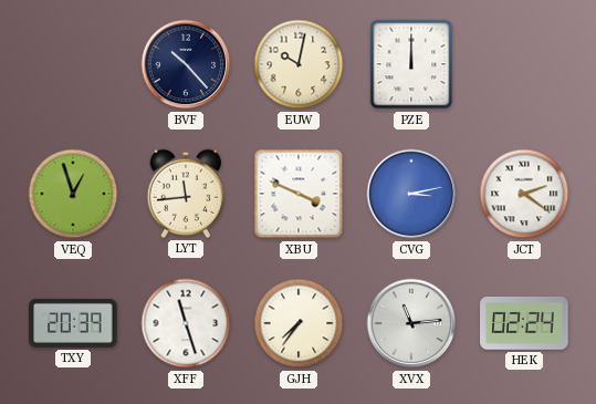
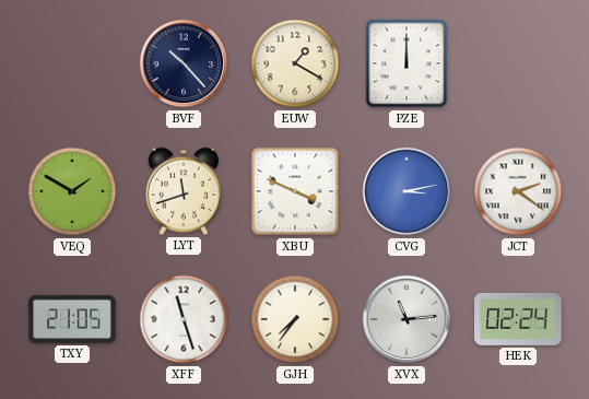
EUW: 10:02 -> 1:20 (295, 63)
VEQ: 12:57 -> 1:50 (72, 191)
LYT: 11:44 -> 11:42 (182, 191)
TXY: 20:39 -> 21:05 (72, 319)
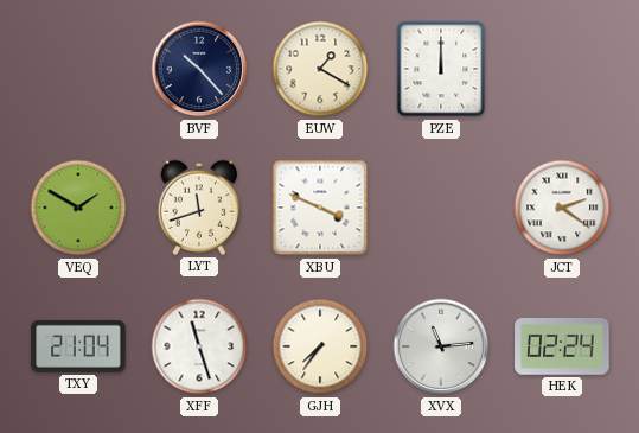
CVG: 3:13 -> none (407, 191)
TXY: 21:05 -> 21:04 (78, 346)
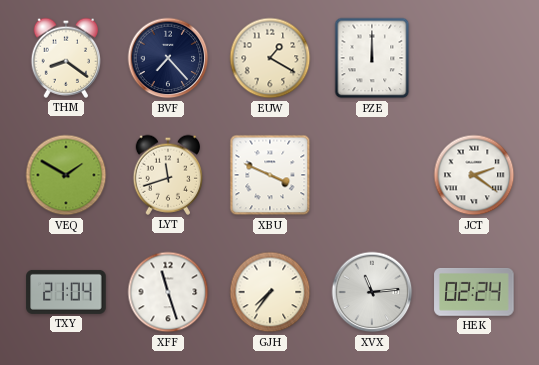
THM: none -> 8:21 (65, 58)
BVF: 10:23 -> 7:23 (168, 58)
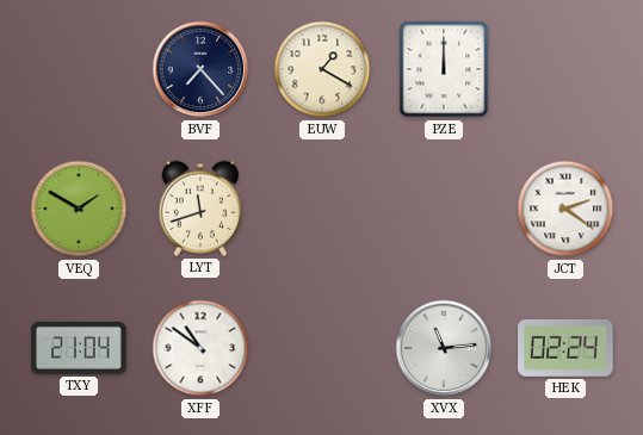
THM: 8:21 -> none (65, 58)
XBU: 3:49 -> none (270, 175)
XFF: 11:27 -> 10:51 (200, 348)
GJH: 7:36 -> none (270, 292)
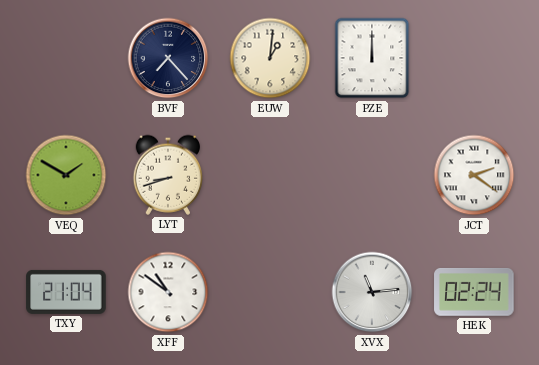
EUW: 1:20 -> 1:01 (270, 58)
LYT: 11:42 -> 8:42 (167, 175)
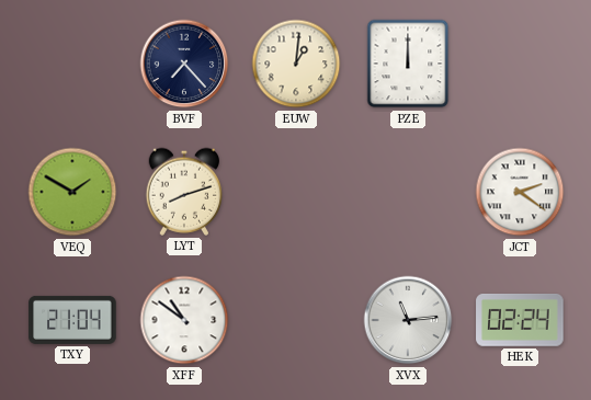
LYT: 8:42 -> 8:12 (183, 192)
